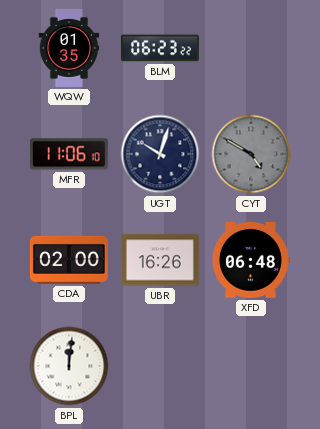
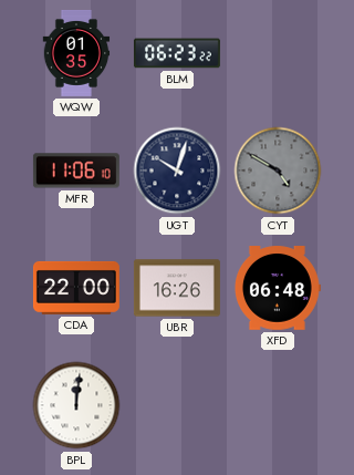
CDA: 02:00 -> 22:00 (76, 288)
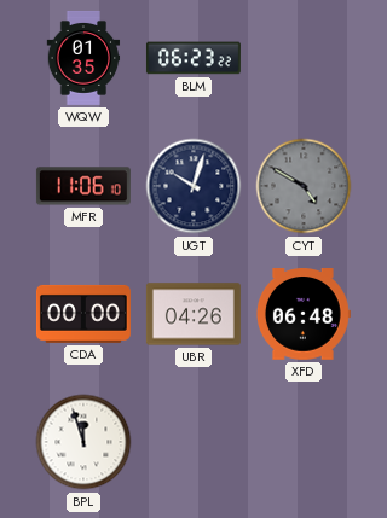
CDA: 22:00 -> 00:00 (83, 314)
UBR: 16:26 -> 04:26 (193, 314)
BPL: 12:01 -> 11:57 (83, 442)
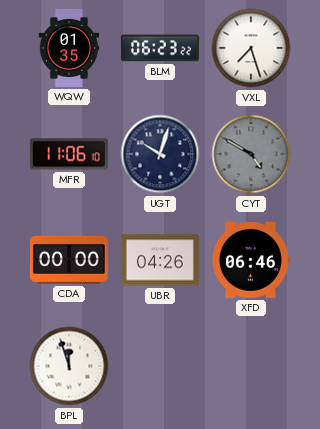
VXL: none -> 7:27 (251, 48)
XFD: 06:48 -> 06:46 (250, 261)
